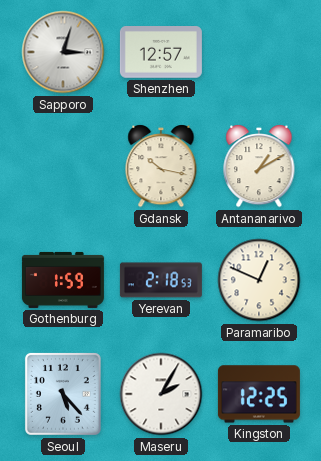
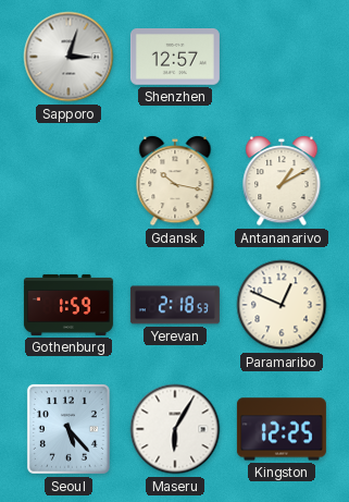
Maseru: 2:05 -> 6:05 (175, 429)
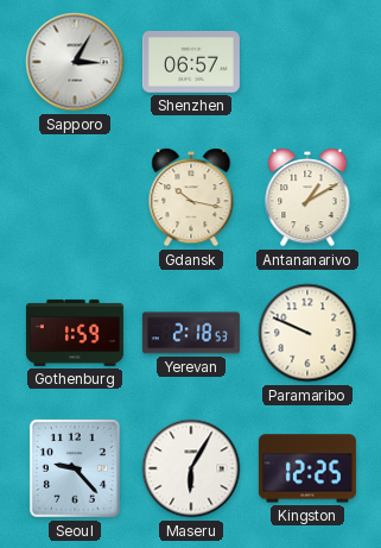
Sapporo: 3:03 -> 3:05 (75, 62)
Shenzhen: 12:57 -> 06:57 (191, 62)
Paramaribo: 12:49 -> 9:49 (307, 333)
Seoul: 5:23 -> 9:23 (75, 468)
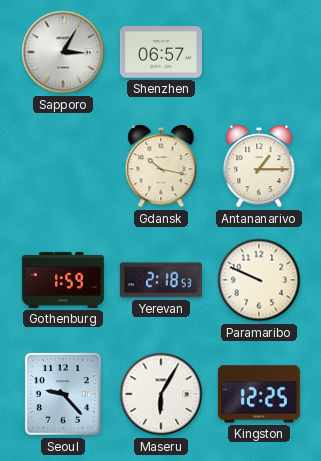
Antananarivo: 1:10 -> 1:15 (259, 166)
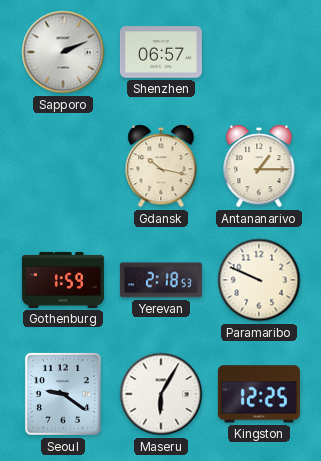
Sapporo: 3:05 -> 2:11 (63, 52)
Seoul: 9:23 -> 9:21 (63, 394)
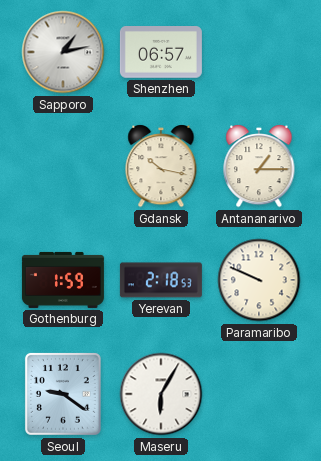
Sapporo: 2:11 -> 1:13 (63, 52)
Kingston: 12:25 -> none (259, 394)
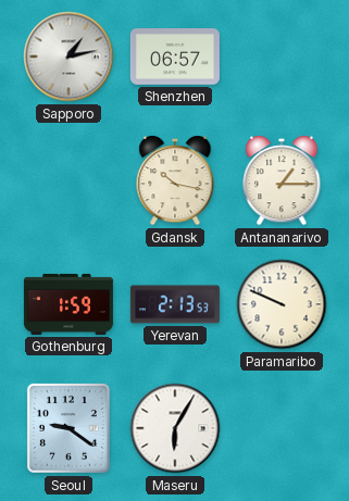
Yerevan: 2:18 -> 2:13 (175, 304)
